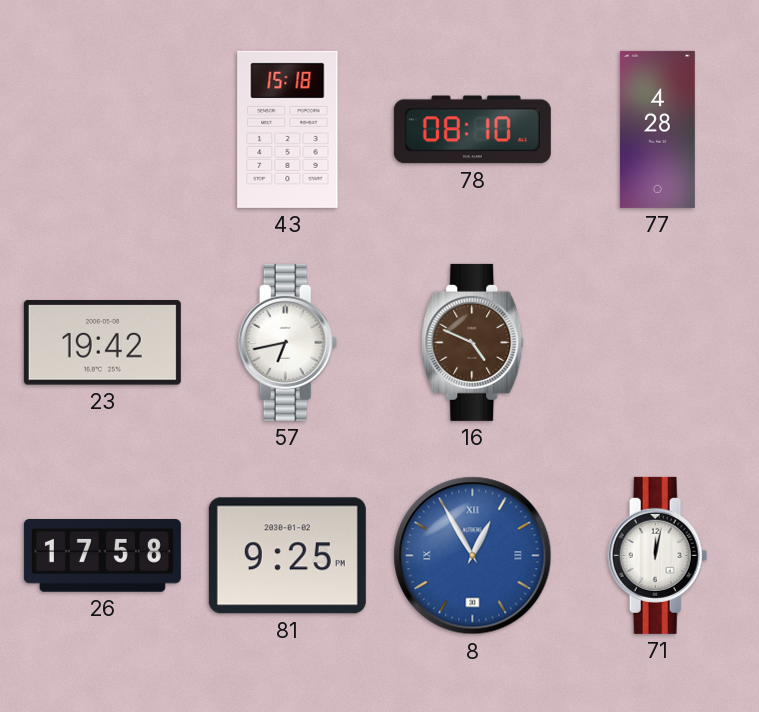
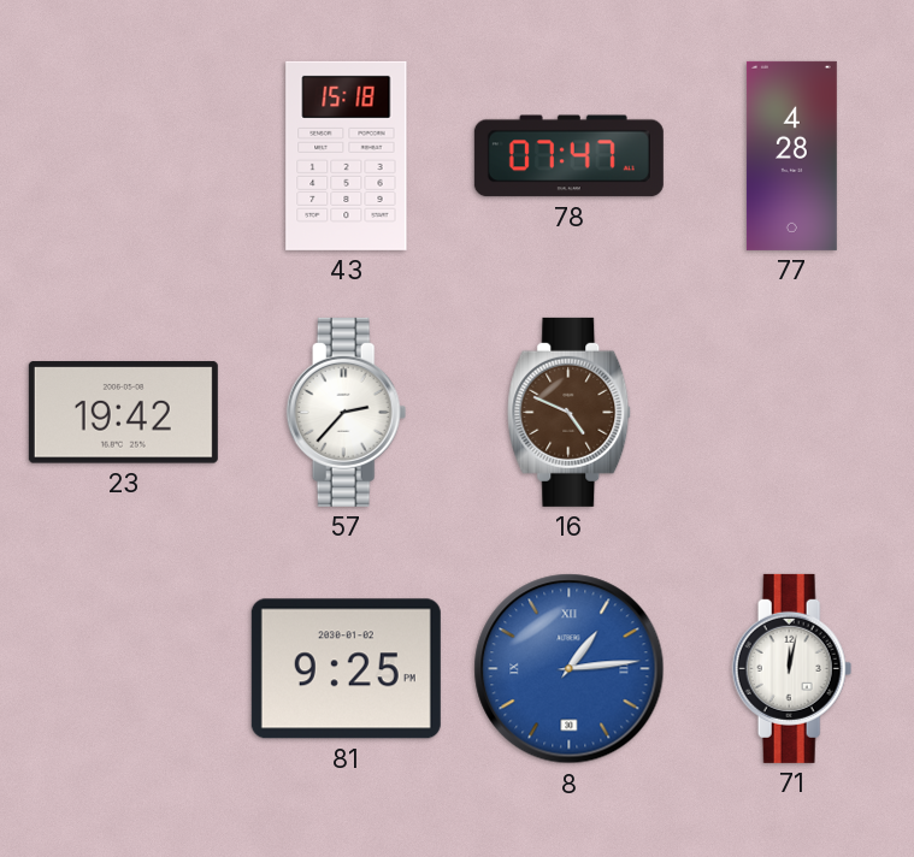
78: 08:10 -> 07:47 (568, 156)
57: 6:43 -> 2:37 (347, 412)
26: 17:58 -> none (102, 556)
8: 12:55 -> 1:14 (570, 669)
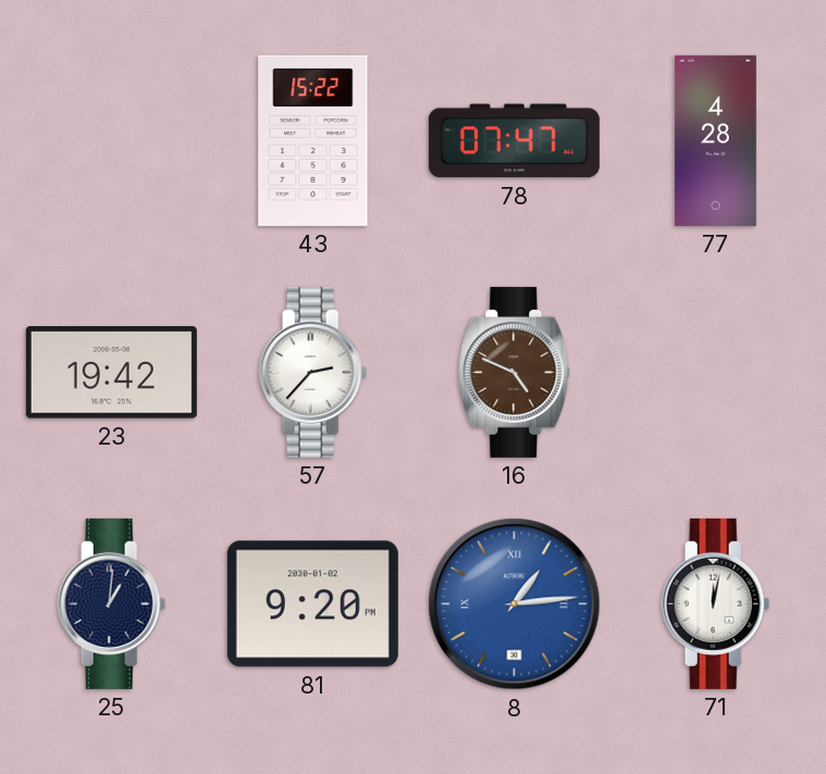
43: 15:18 -> 15:22 (313, 140)
25: none -> 1:01 (112, 603)
81: 9:25 -> 9:20 (312, 604)
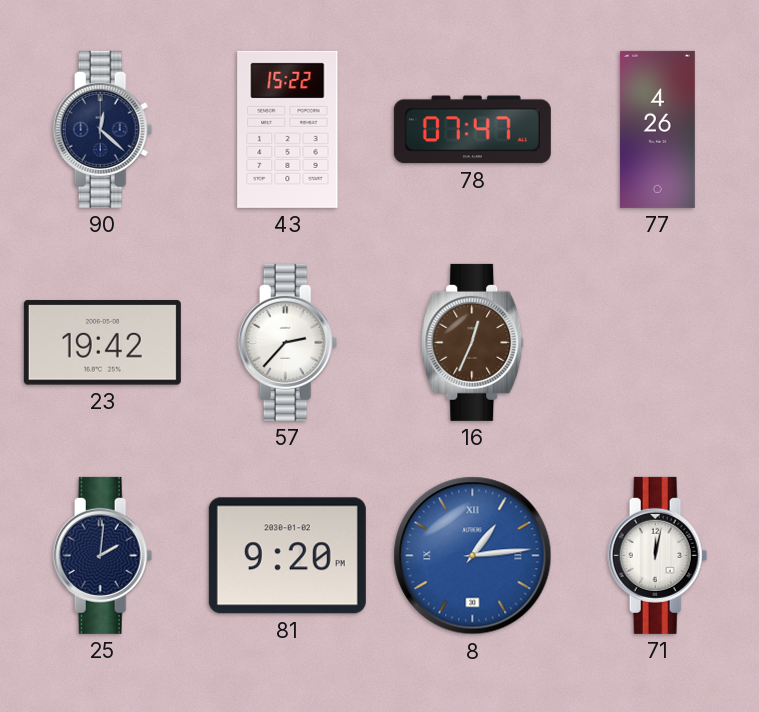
90: none -> 12:22 (103, 129)
77: 4:28 -> 4:26 (657, 129)
16: 4:49 -> 12:34 (473, 342)
25: 1:01 -> 2:01 (103, 555)
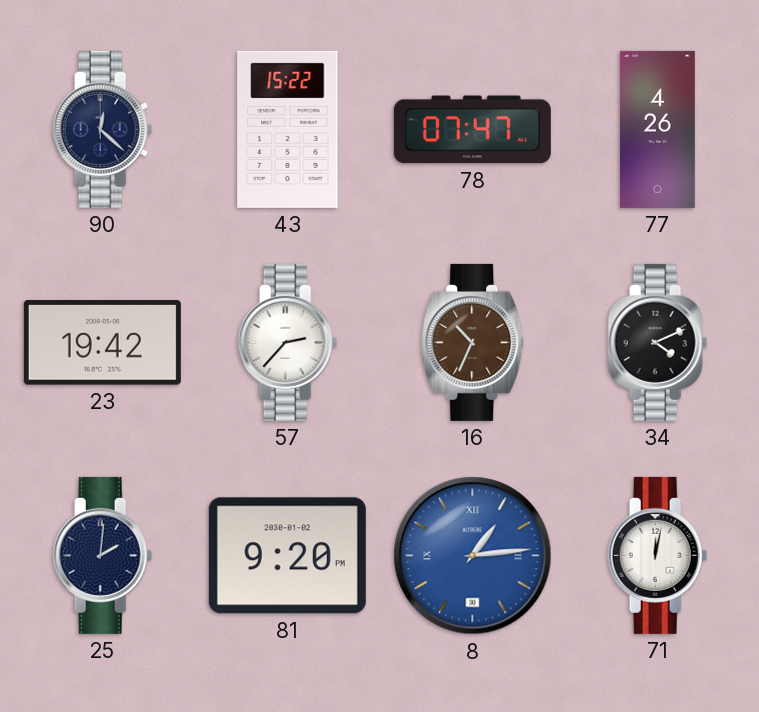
16: 12:34 -> 10:34 (473, 342)
34: none -> 4:11 (658, 342)
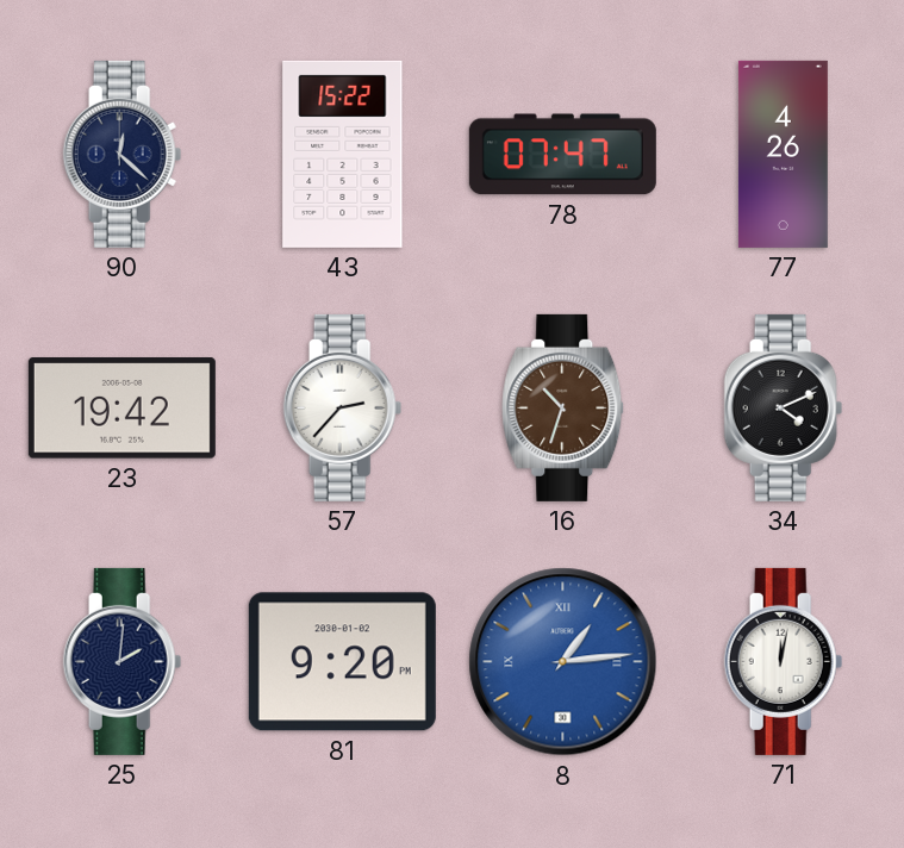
16: 10:34 -> 10:33 (563, 407)
